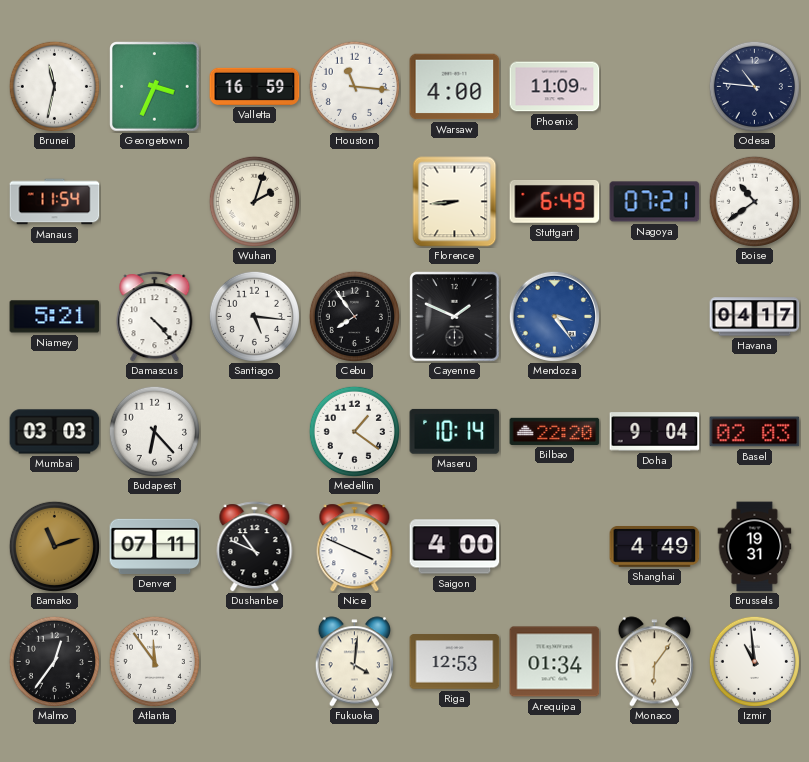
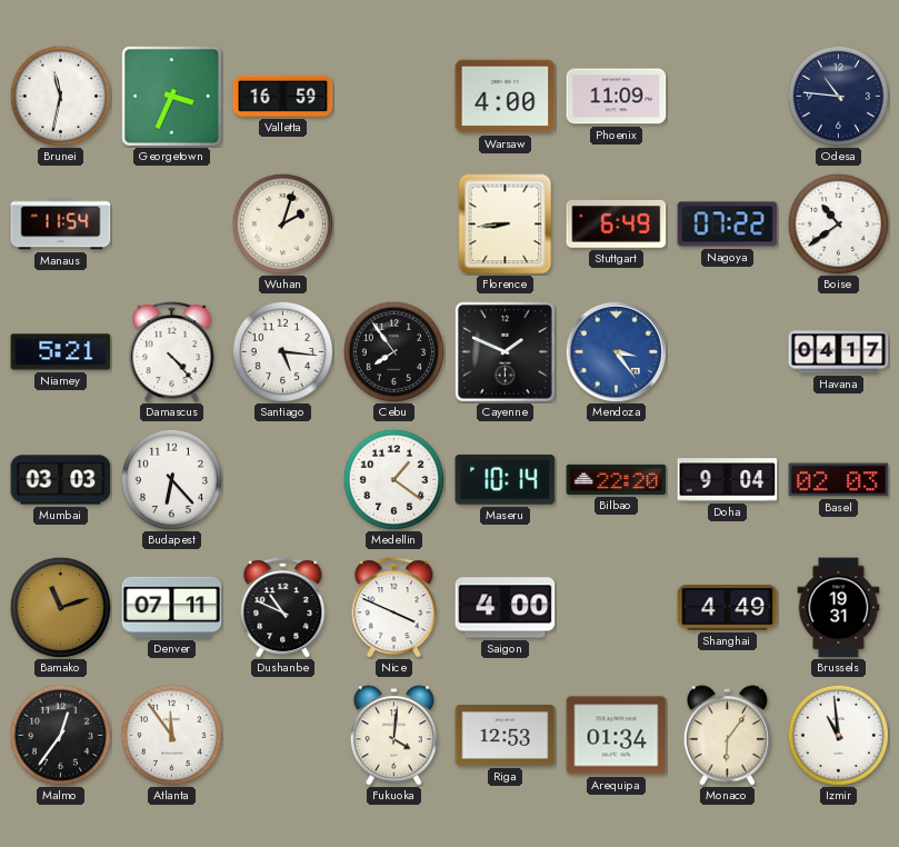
Houston: 11:16 -> none (354, 86)
Nagoya: 07:21 -> 07:22 (728, 225)
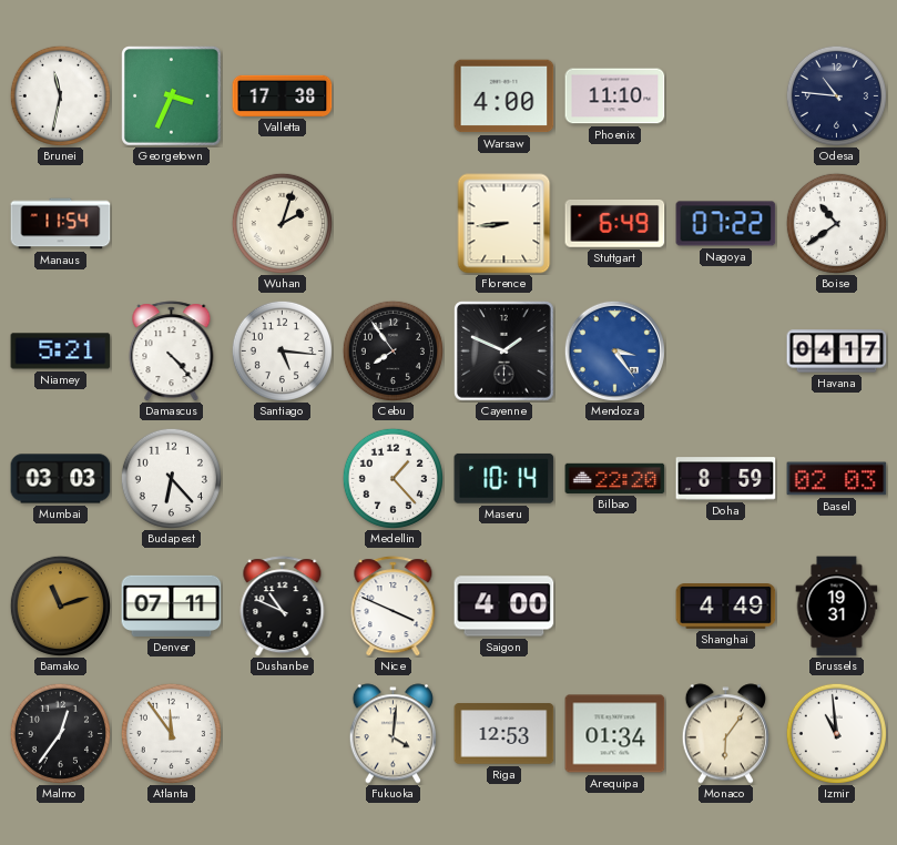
Valletta: 16:59 -> 17:38 (283, 95)
Phoenix: 11:09 -> 11:10 (615, 96)
Medellin: 1:21 -> 1:23 (393, 478)
Doha: 9:04 -> 8:59 (726, 479)
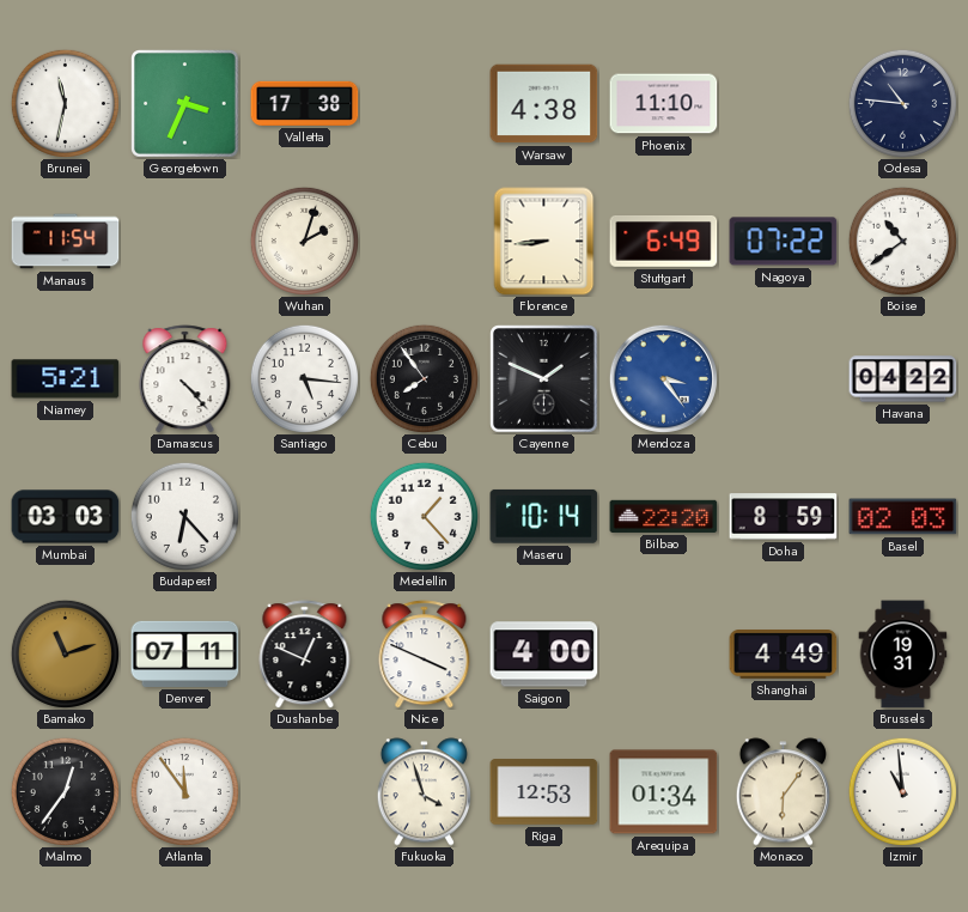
Warsaw: 4:00 -> 4:38 (544, 104)
Havana: 04:17 -> 04:22 (903, 379)
Dushanbe: 10:49 -> 12:49 (305, 655)
Fukuoka: 4:01 -> 3:57 (424, 792)
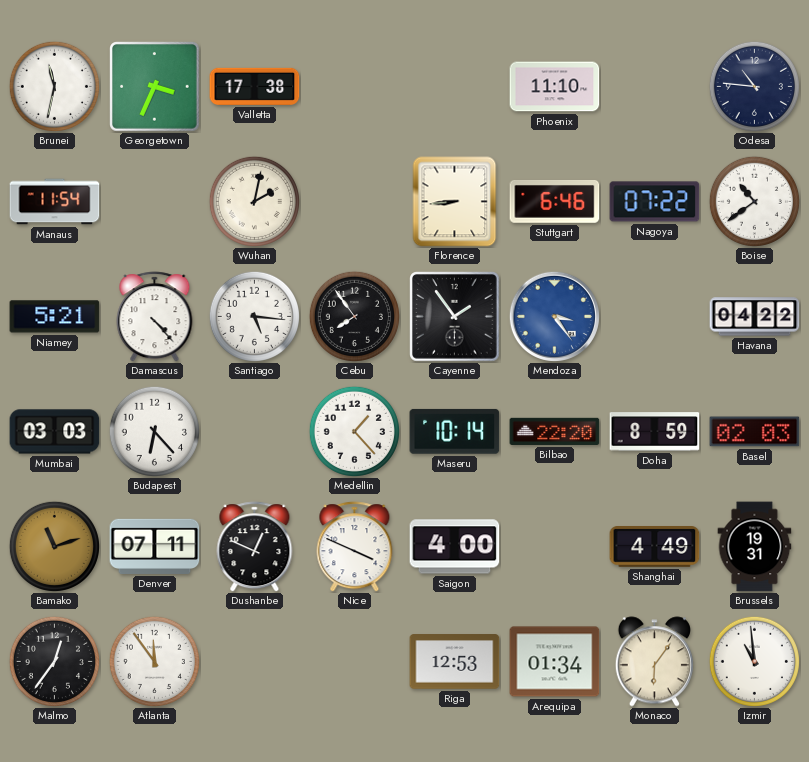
Warsaw: 4:38 -> none (544, 104)
Wuhan: 2:03 -> 2:02 (254, 201)
Stuttgart: 6:49 -> 6:46 (555, 202)
Cayenne: 1:49 -> 1:54 (455, 317)
Fukuoka: 3:57 -> none (424, 792)
